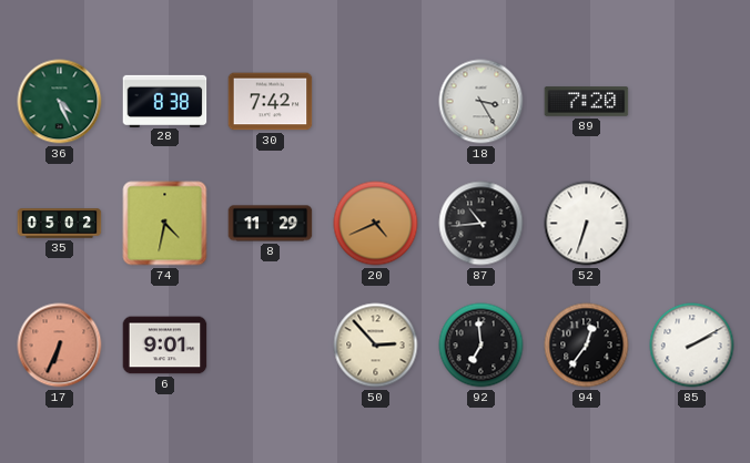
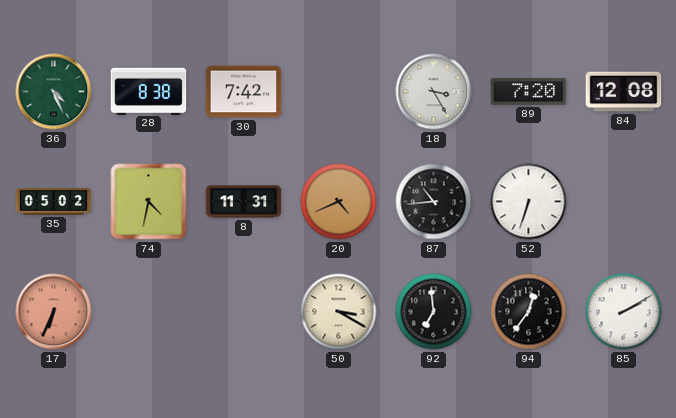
84: none -> 12:08 (624, 92)
8: 11:29 -> 11:31 (244, 202)
6: 9:01 -> none (165, 346)
50: 2:53 -> 3:20 (339, 312)
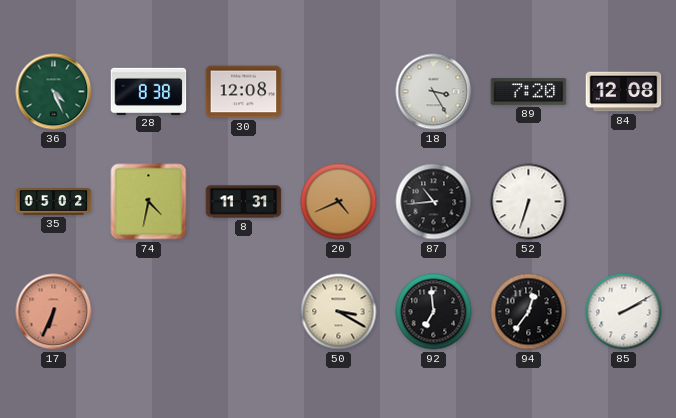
30: 7:42 -> 12:08 (244, 92)
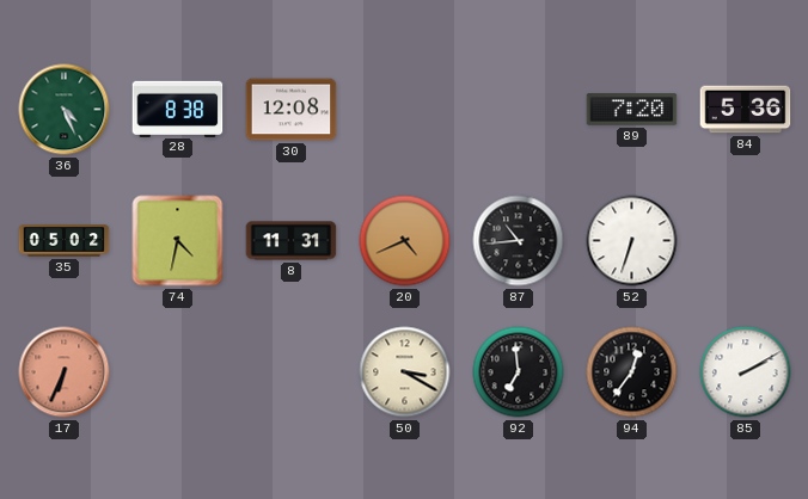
18: 3:25 -> none (434, 92)
84: 12:08 -> 5:36 (746, 110)
